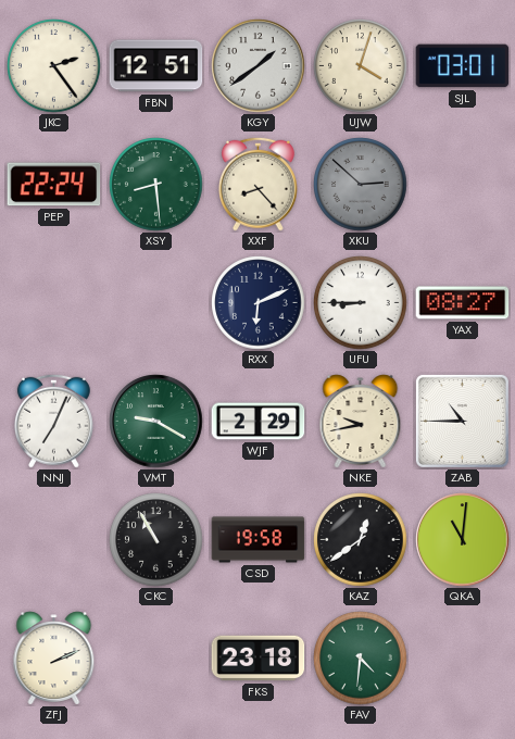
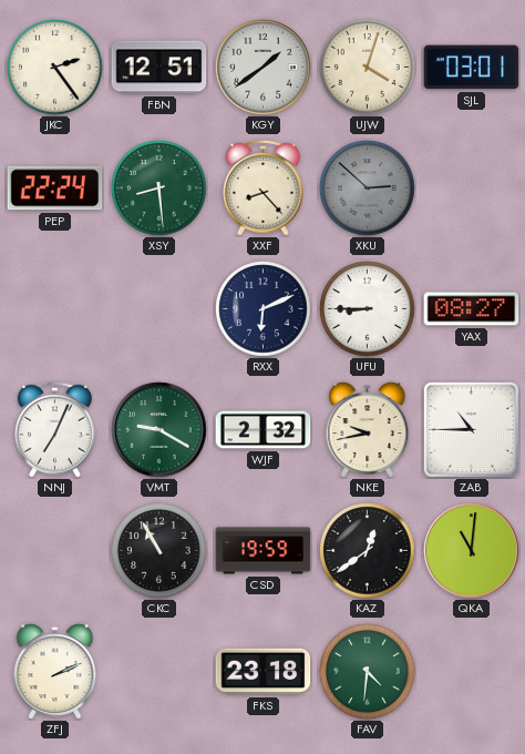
WJF: 2:29 -> 2:32 (264, 430)
CSD: 19:58 -> 19:59 (264, 551)
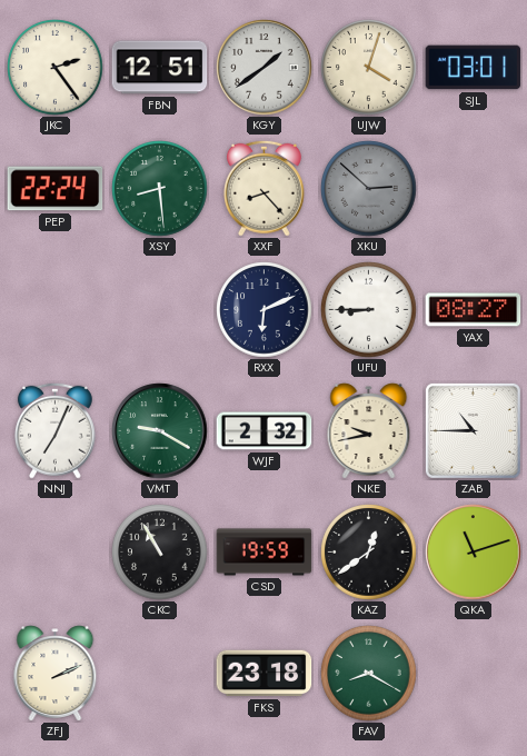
QKA: 11:01 -> 11:12 (474, 553)
FAV: 4:31 -> 8:20 (369, 674)
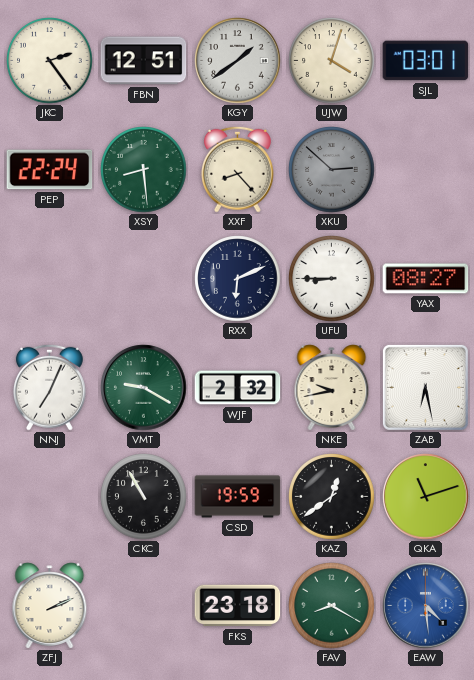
ZAB: 10:45 -> 6:28 (425, 387)
EAW: none -> 4:29 (426, 606)
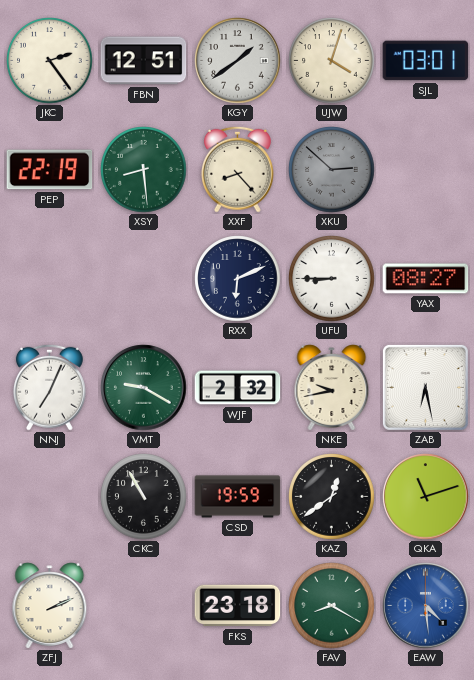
PEP: 22:24 -> 22:19 (50, 170)
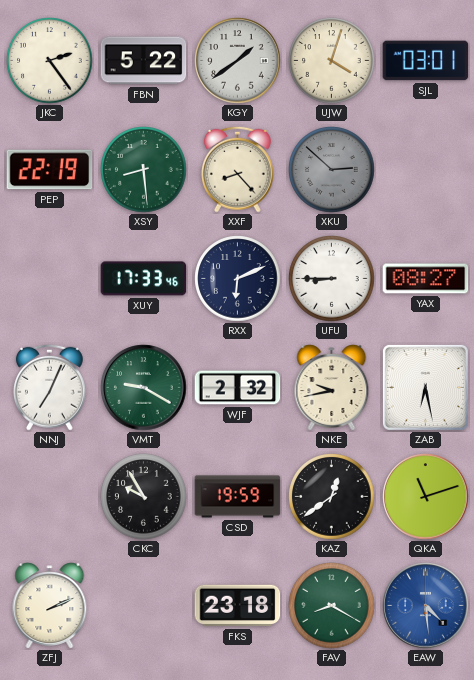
FBN: 12:51 -> 5:22 (144, 61)
XUY: none -> 17:33 (144, 279)
CKC: 10:55 -> 9:55 (144, 497)
